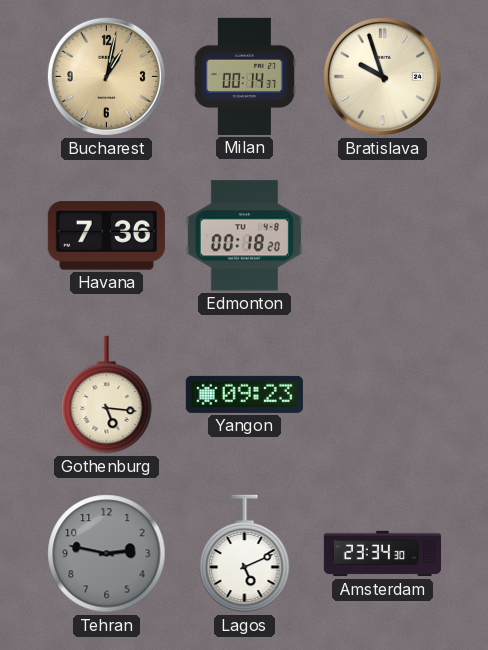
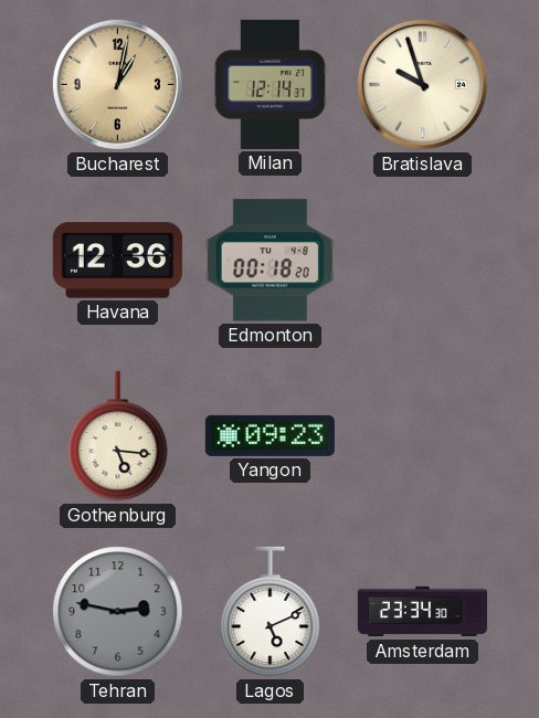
Milan: 00:14 -> 12:14 (269, 84)
Havana: 7:36 -> 12:36 (117, 261)
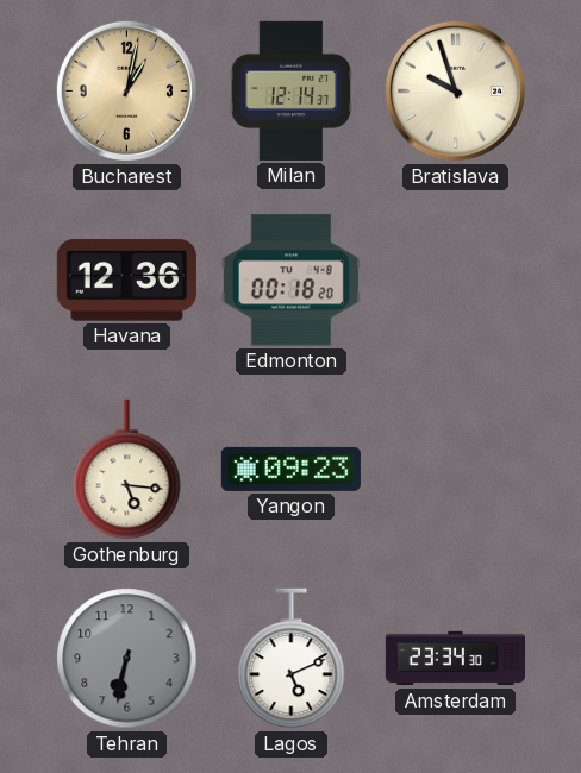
Tehran: 2:47 -> 6:32 (127, 659)
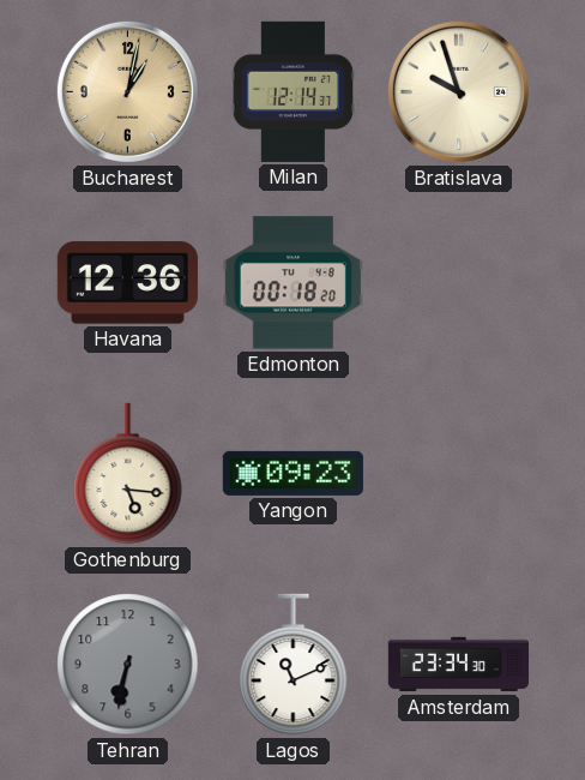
Lagos: 5:11 -> 11:11 (294, 665)
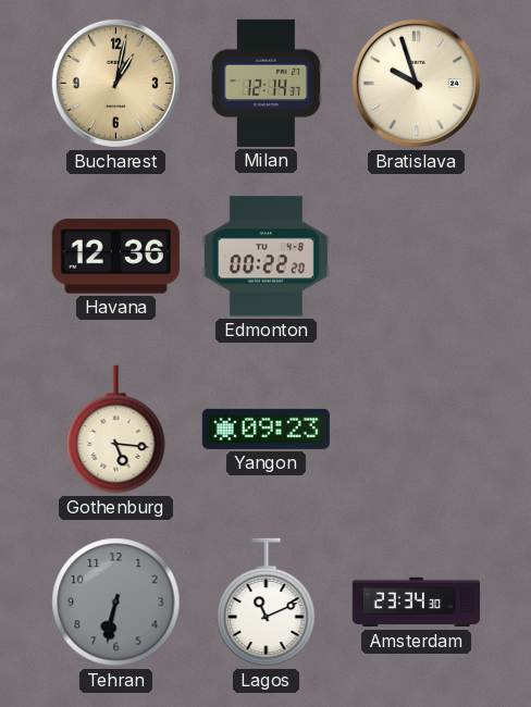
Edmonton: 00:18 -> 00:22 (265, 257)
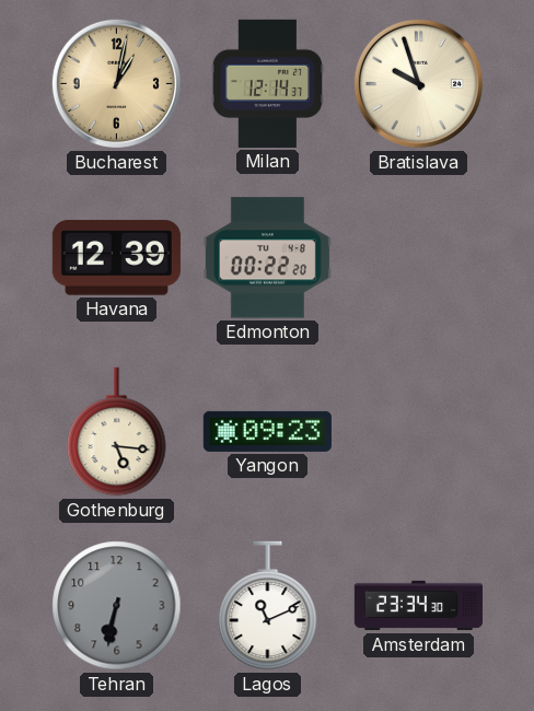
Havana: 12:36 -> 12:39 (116, 258)
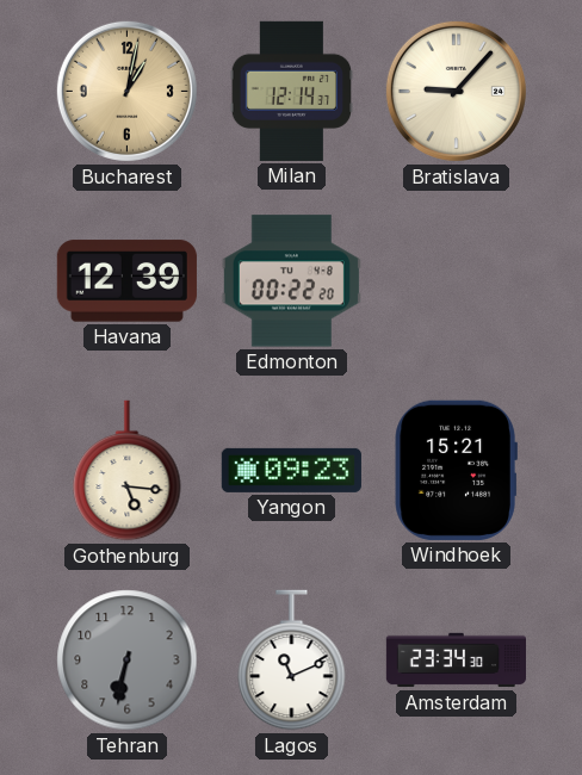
Bratislava: 9:57 -> 9:07 (456, 91)
Windhoek: none -> 15:21 (456, 470)
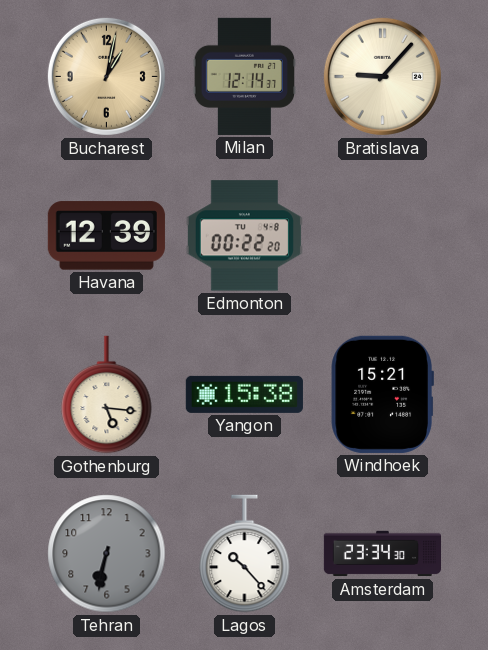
Yangon: 09:23 -> 15:38 (244, 394)
Lagos: 11:11 -> 10:23 (245, 554)
